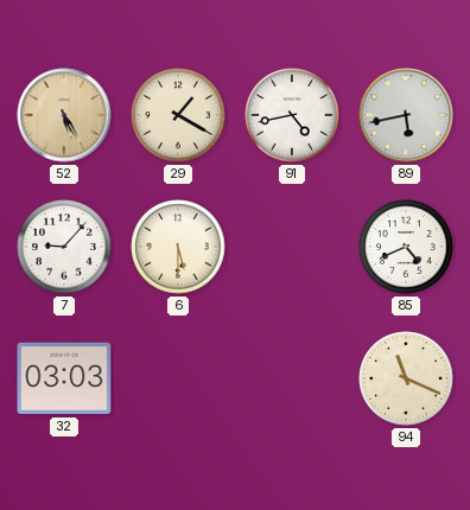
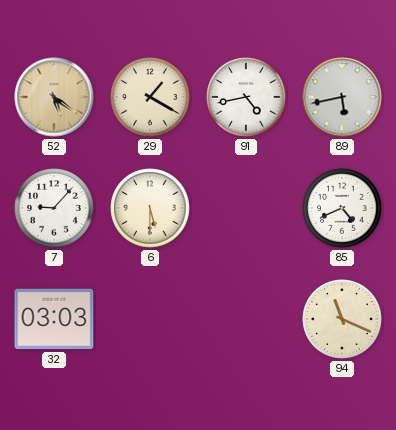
52: 5:25 -> 5:21 (54, 97)
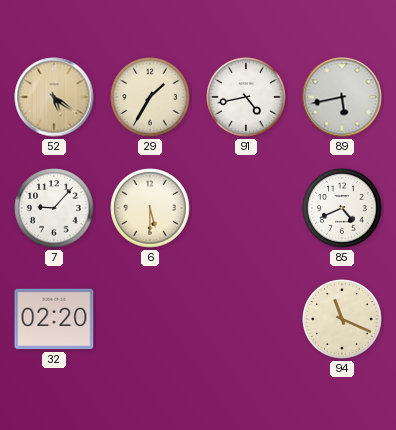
29: 1:20 -> 1:35 (150, 97)
32: 03:03 -> 02:20 (54, 319)
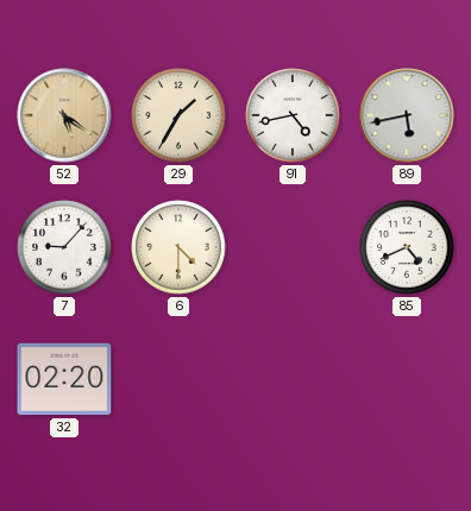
6: 5:30 -> 4:30 (178, 247)
94: 11:19 -> none (342, 319)
